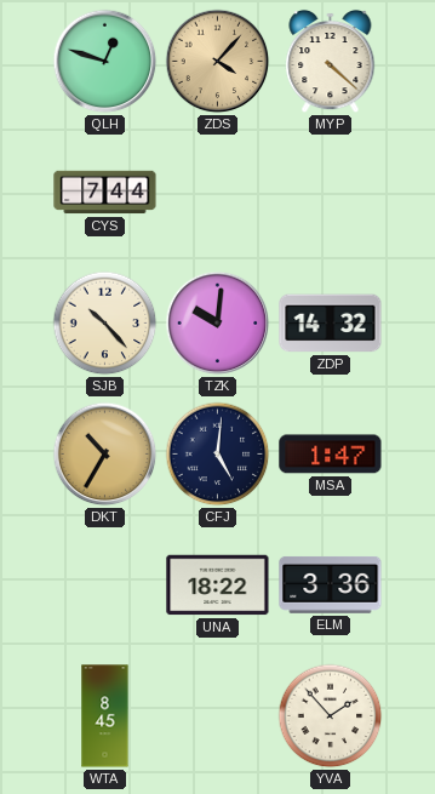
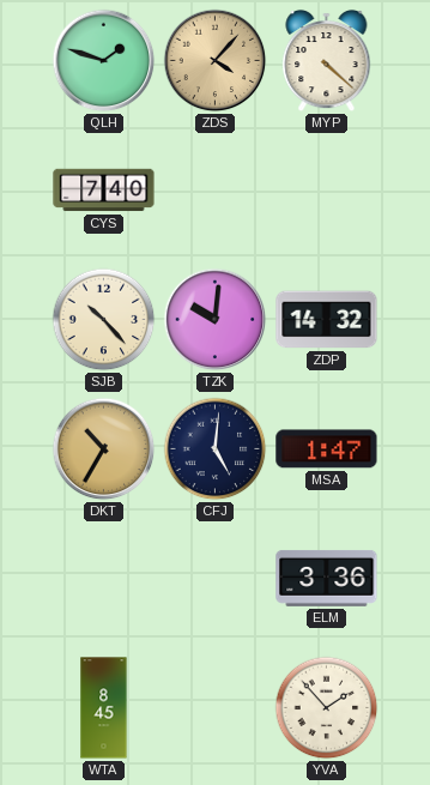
QLH: 12:48 -> 1:48 (104, 61)
CYS: 7:44 -> 7:40 (104, 191)
UNA: 18:22 -> none (218, 585)
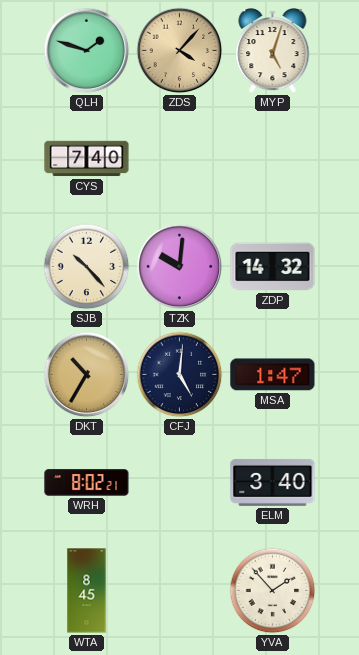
MYP: 4:22 -> 5:03 (273, 51)
WRH: none -> 8:02 (87, 483)
ELM: 3:36 -> 3:40 (273, 482)
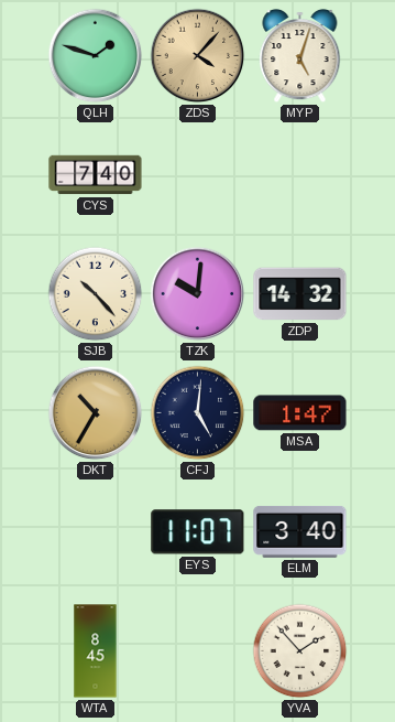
WRH: 8:02 -> none (87, 483)
EYS: none -> 11:07 (198, 532)
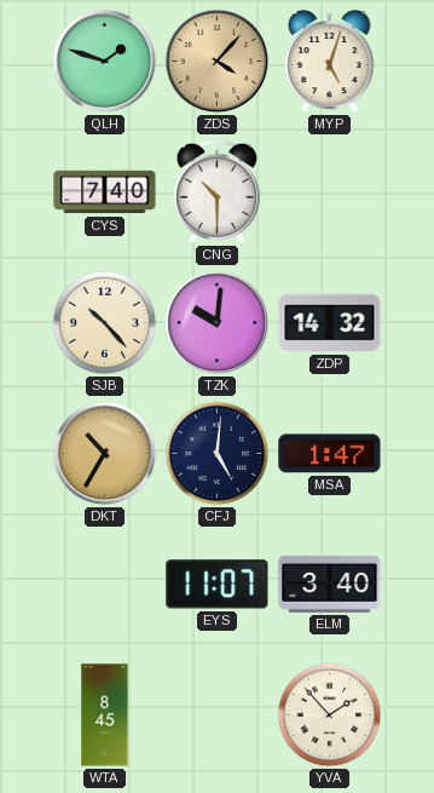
CNG: none -> 10:30 (216, 191)
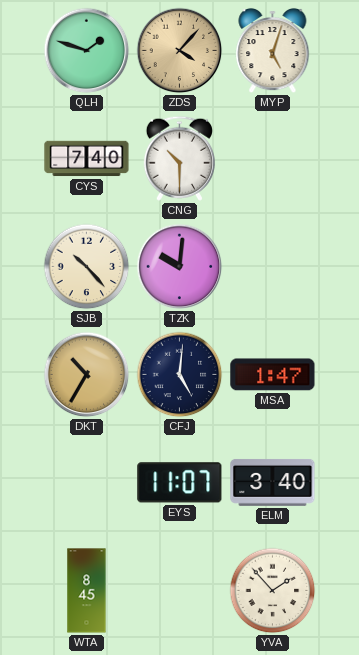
ZDP: 14:32 -> none (330, 323)
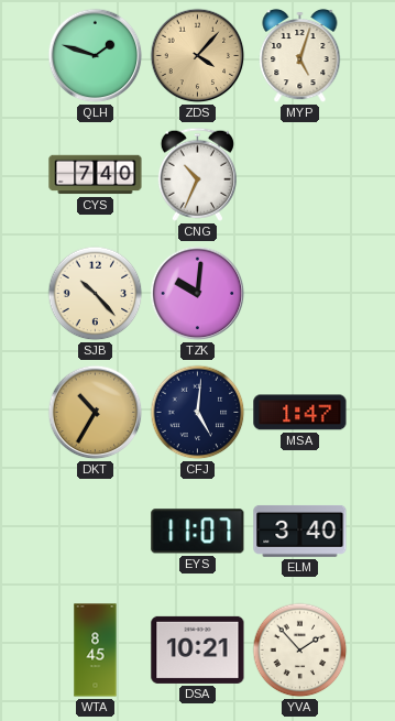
CNG: 10:30 -> 10:34 (197, 174)
DSA: none -> 10:21 (198, 649)
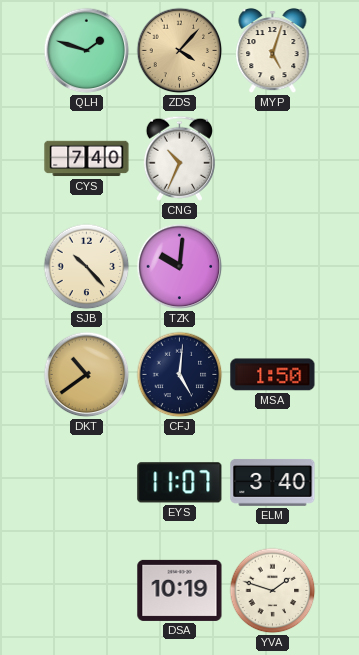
DKT: 10:35 -> 10:39 (87, 375)
MSA: 1:47 -> 1:50 (273, 375)
WTA: 8:45 -> none (96, 651)
DSA: 10:21 -> 10:19 (180, 590)
YVA: 1:53 -> 1:48 (273, 591)
